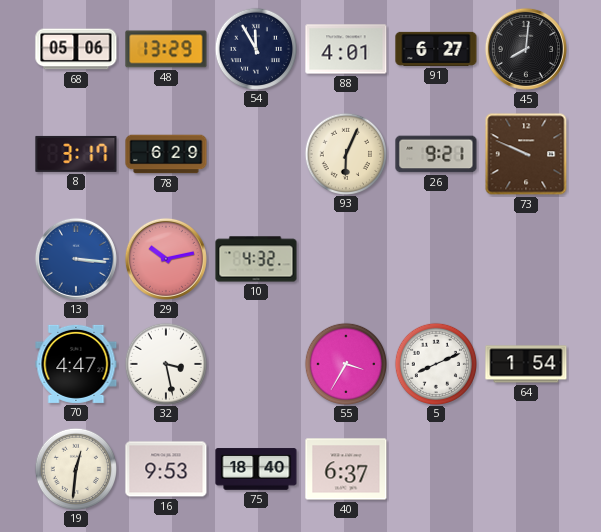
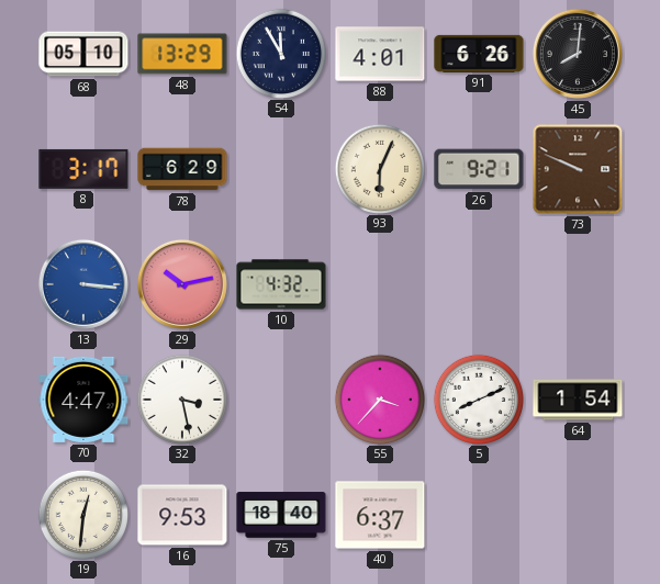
68: 05:06 -> 05:10 (83, 54)
91: 6:27 -> 6:26 (479, 54)
55: 3:35 -> 3:37 (379, 398)
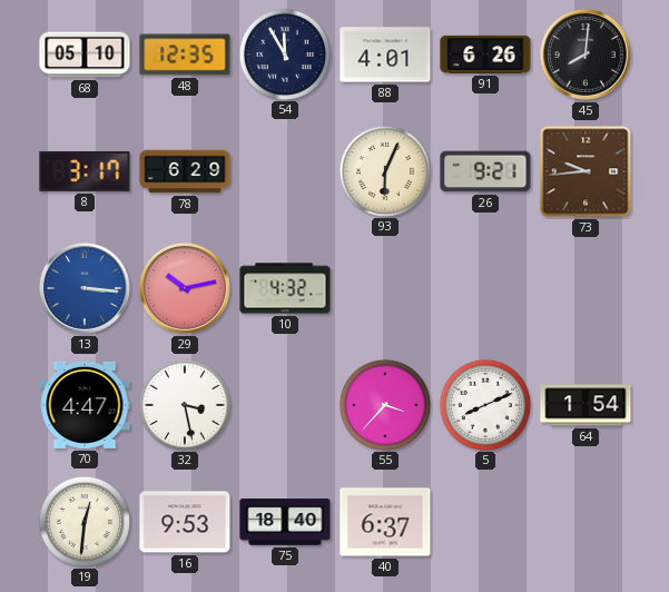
48: 13:29 -> 12:35 (185, 55)
73: 9:49 -> 9:44 (586, 171)
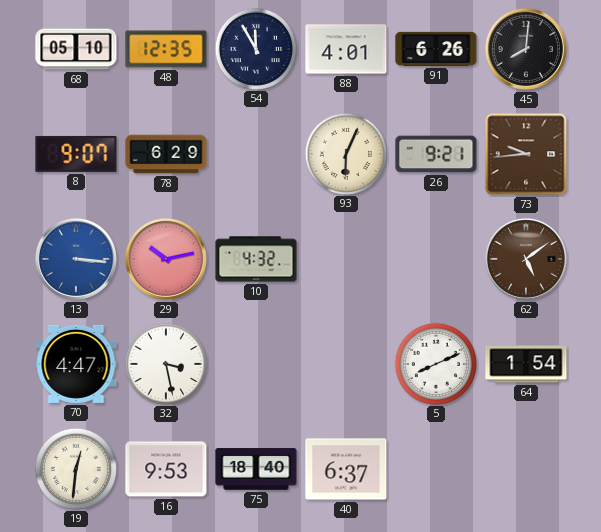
8: 3:17 -> 9:07 (76, 154)
62: none -> 5:09 (526, 259)
55: 3:37 -> none (384, 404)
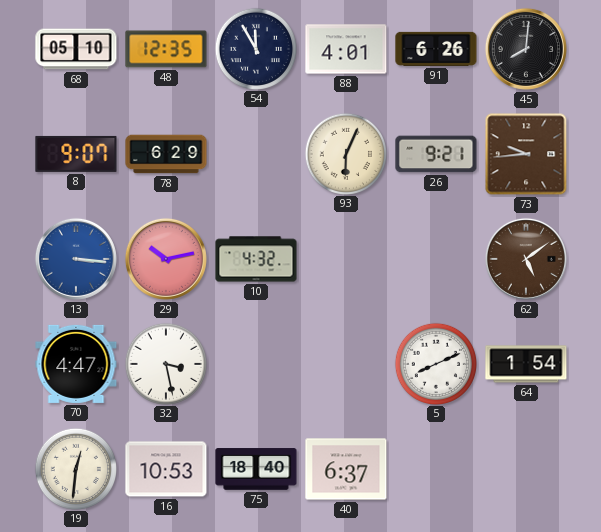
16: 9:53 -> 10:53 (166, 469)
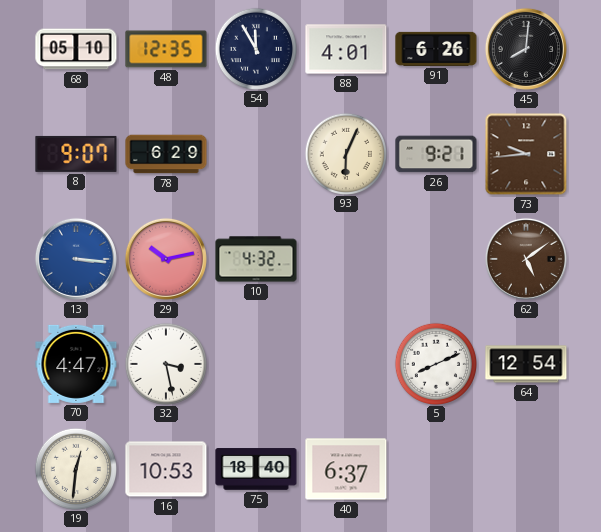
64: 1:54 -> 12:54 (526, 364)
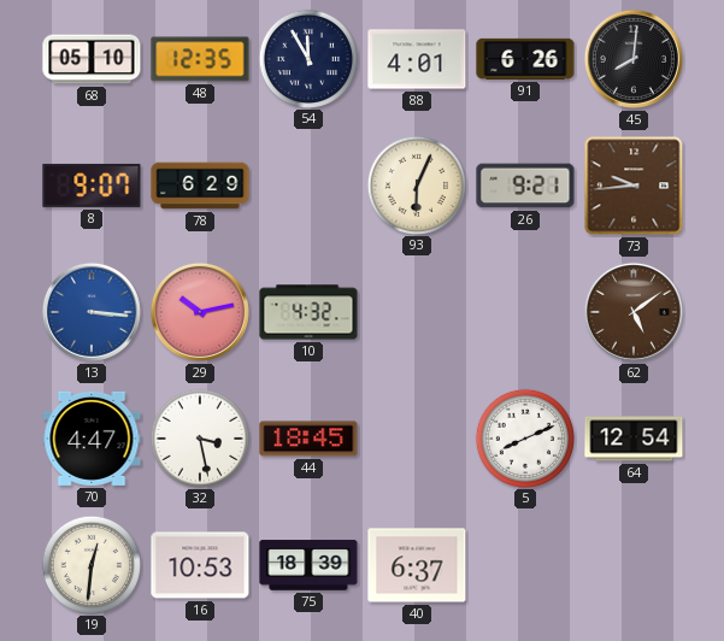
44: none -> 18:45 (308, 439)
75: 18:40 -> 18:39 (308, 565)
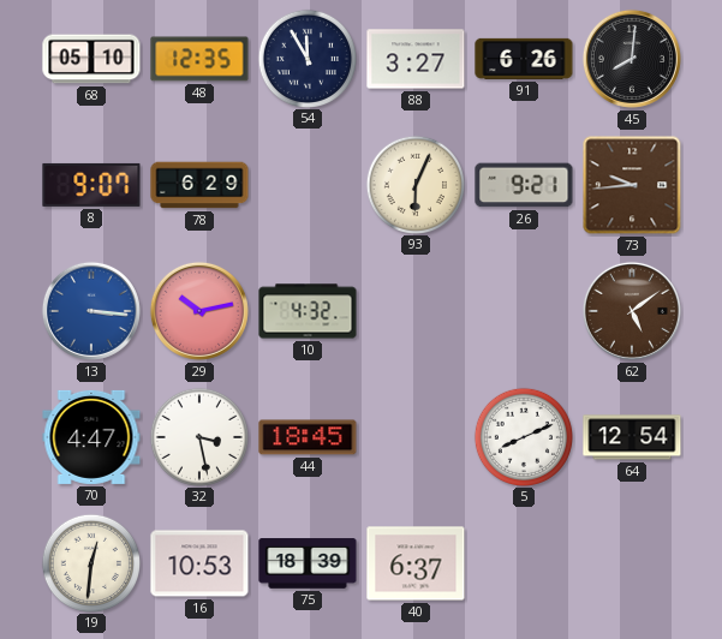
88: 4:01 -> 3:27 (416, 59)
